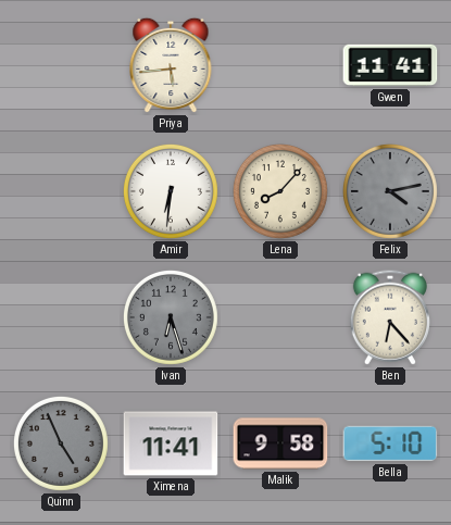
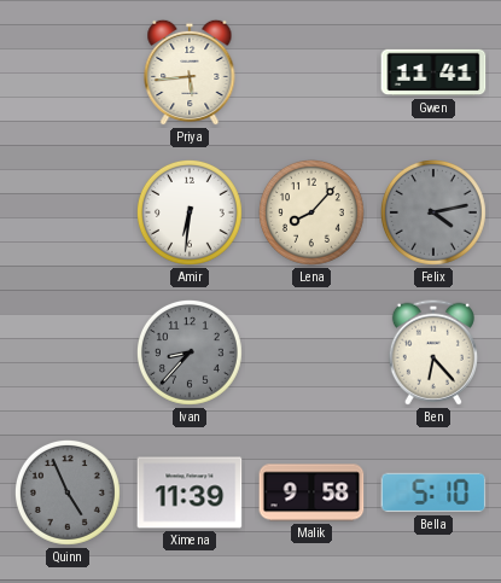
Ivan: 6:27 -> 8:37 (190, 352)
Ximena: 11:41 -> 11:39 (190, 492)
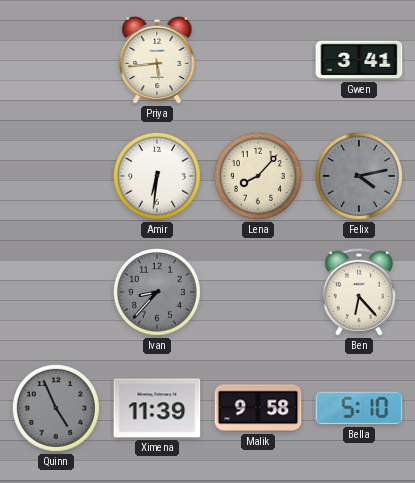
Gwen: 11:41 -> 3:41 (359, 60)
